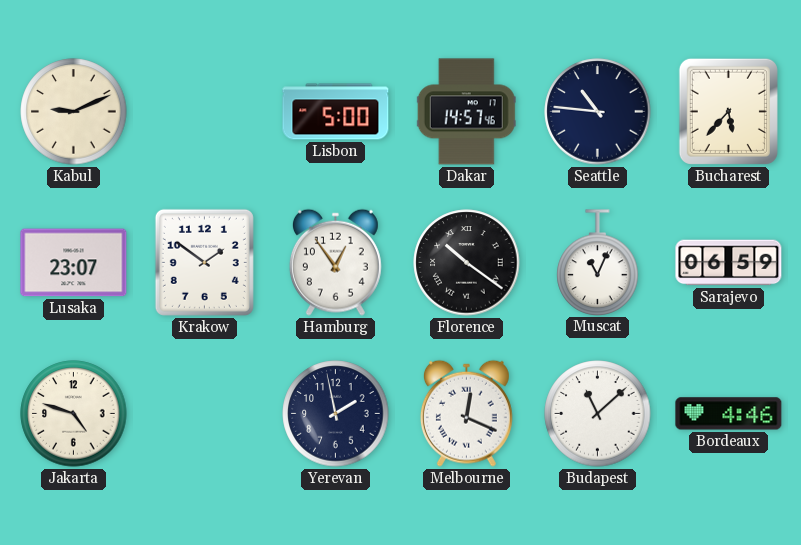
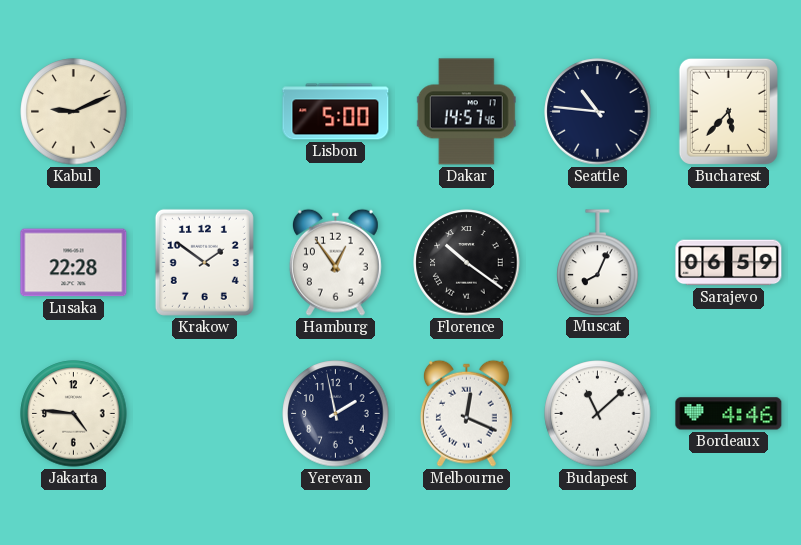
Lusaka: 23:07 -> 22:28 (74, 263)
Muscat: 11:04 -> 8:04 (598, 262)
Jakarta: 4:48 -> 4:46 (74, 414)
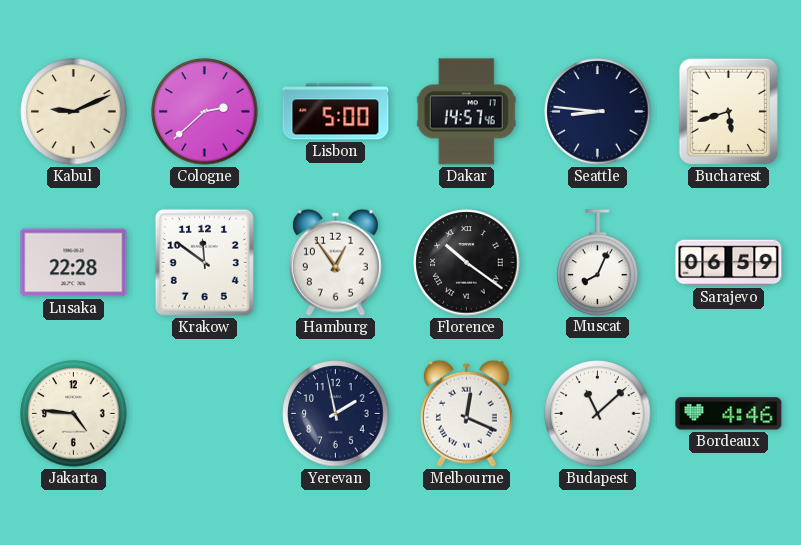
Cologne: none -> 2:38 (205, 112)
Seattle: 10:46 -> 8:46 (598, 112)
Bucharest: 5:37 -> 5:42 (728, 111)
Krakow: 1:51 -> 11:51 (204, 262)
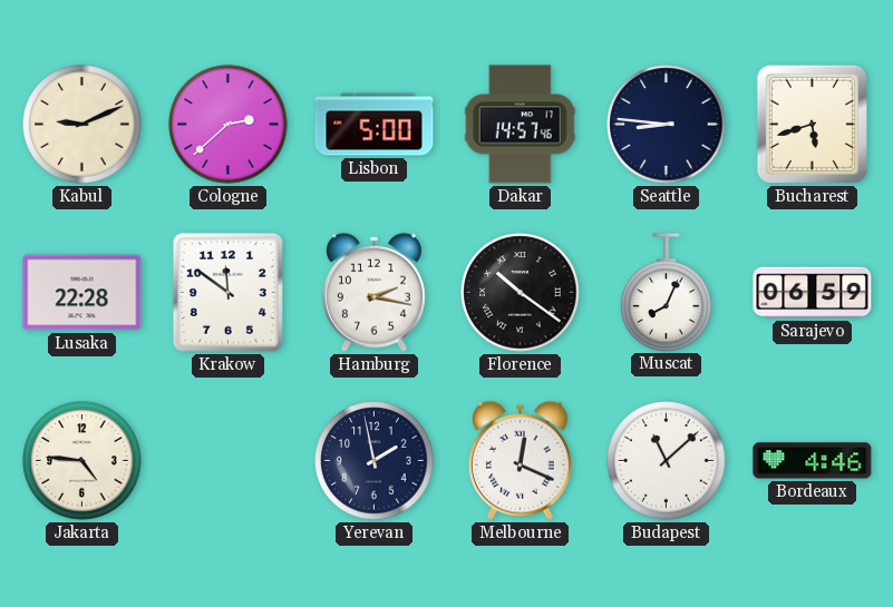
Hamburg: 12:54 -> 2:17 (373, 292)
